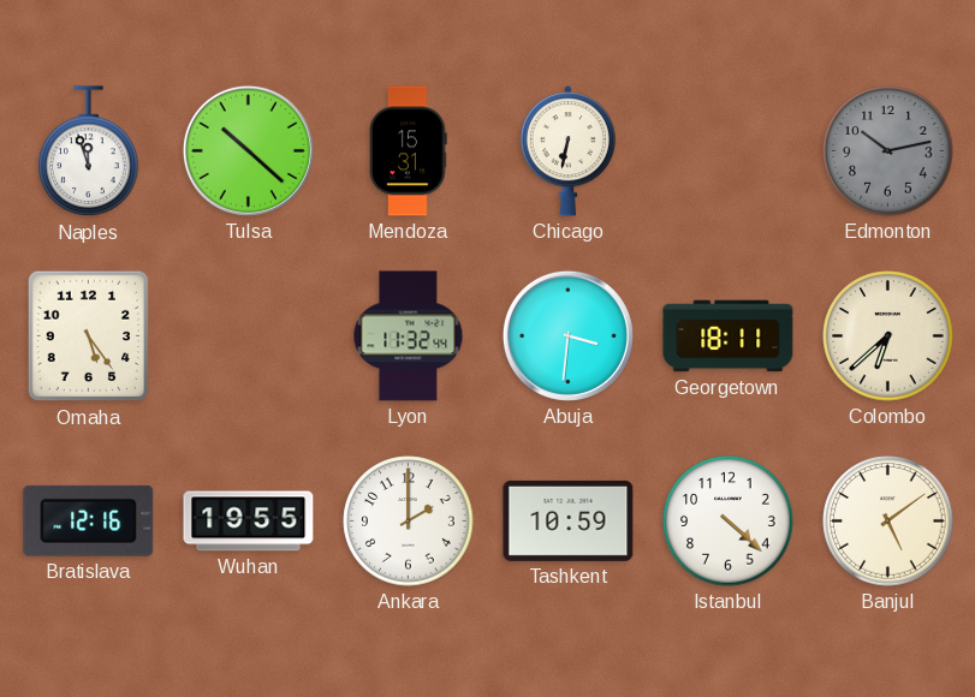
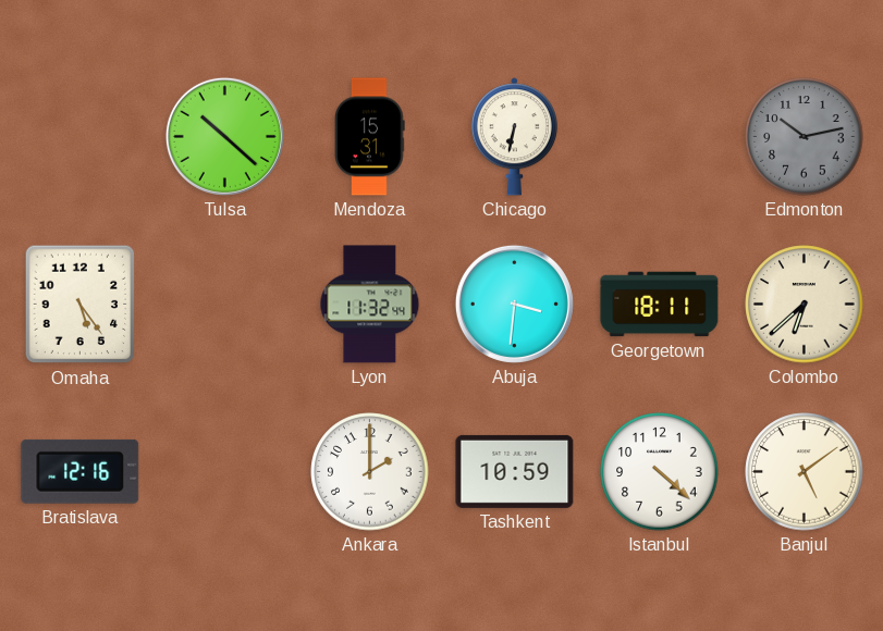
Naples: 11:57 -> none (89, 151)
Wuhan: 19:55 -> none (249, 522)
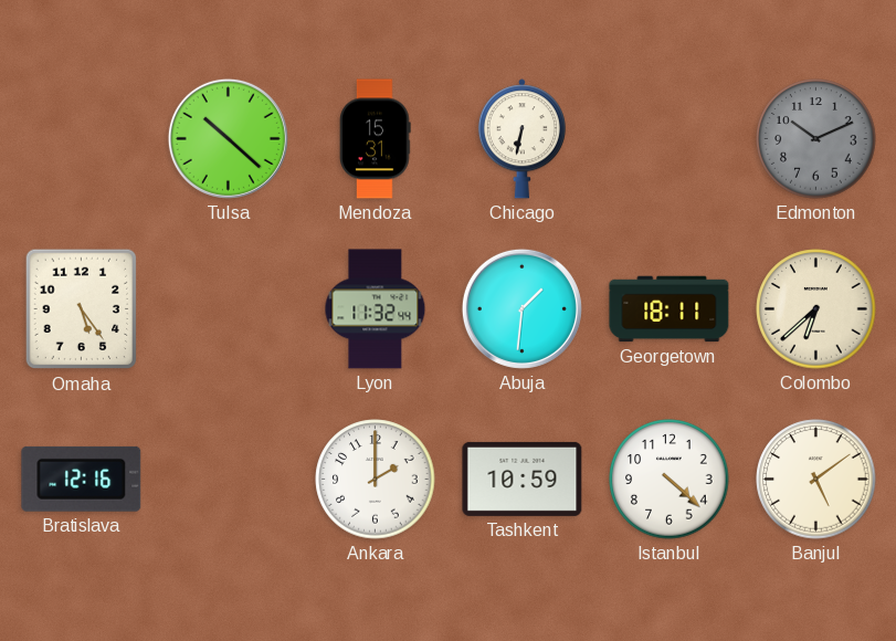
Edmonton: 10:13 -> 10:11 (816, 139)
Abuja: 3:31 -> 1:31 (521, 308)
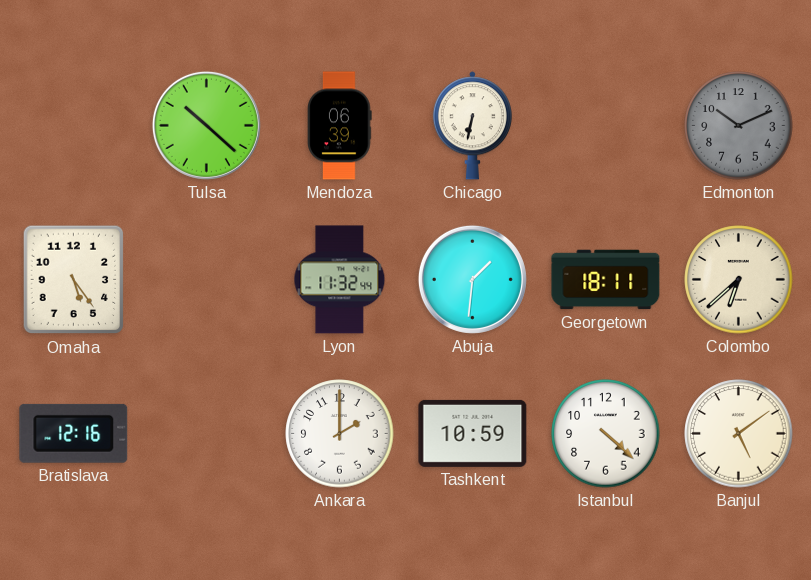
Mendoza: 15:31 -> 06:39 (340, 126)
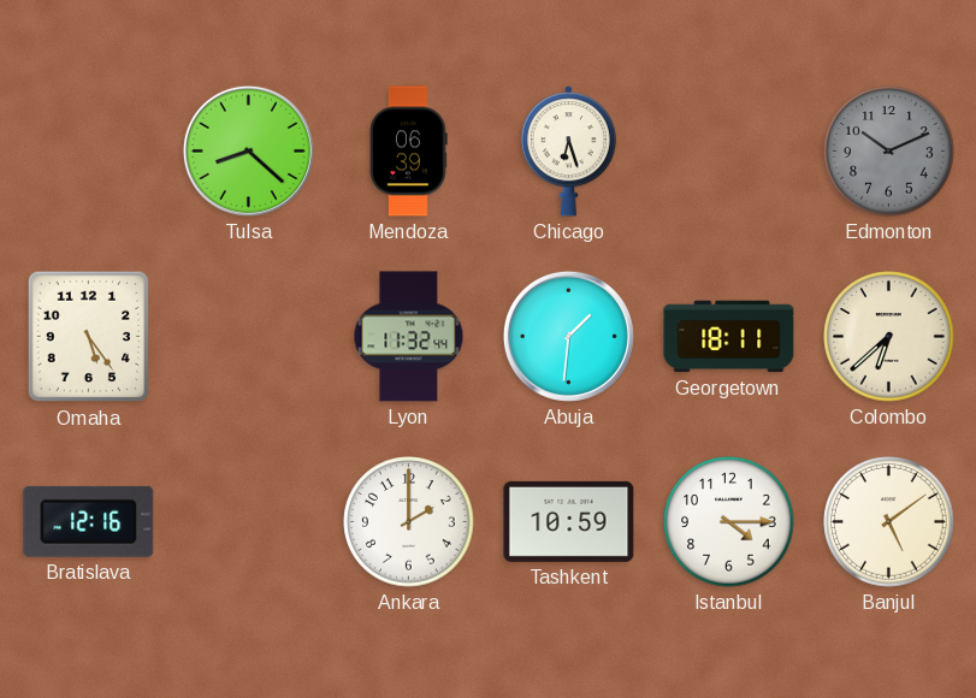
Tulsa: 10:22 -> 8:22 (248, 150)
Chicago: 6:32 -> 6:27 (568, 152)
Istanbul: 4:22 -> 4:15 (729, 522)
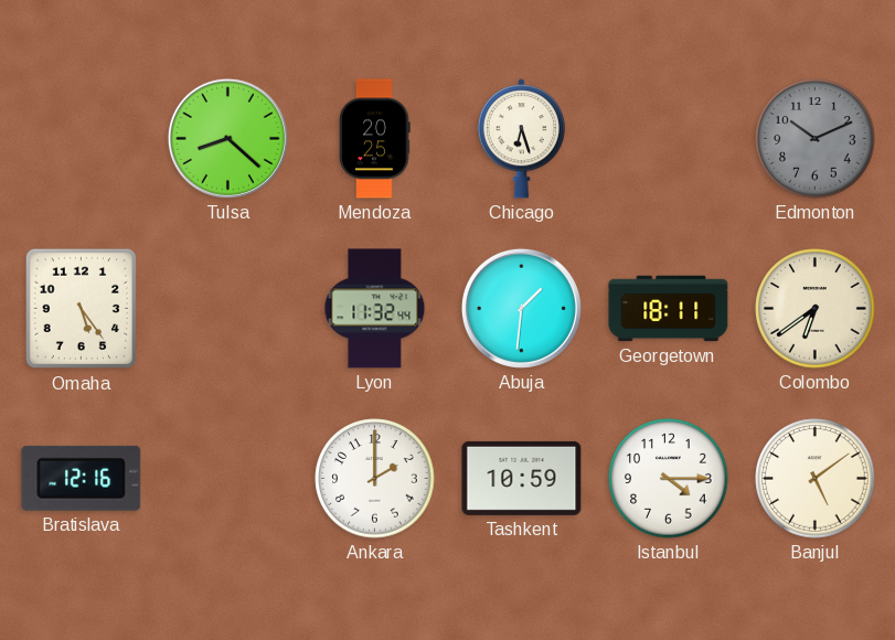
Mendoza: 06:39 -> 20:25 (375, 139)
Colombo: 6:38 -> 6:39 (816, 309)
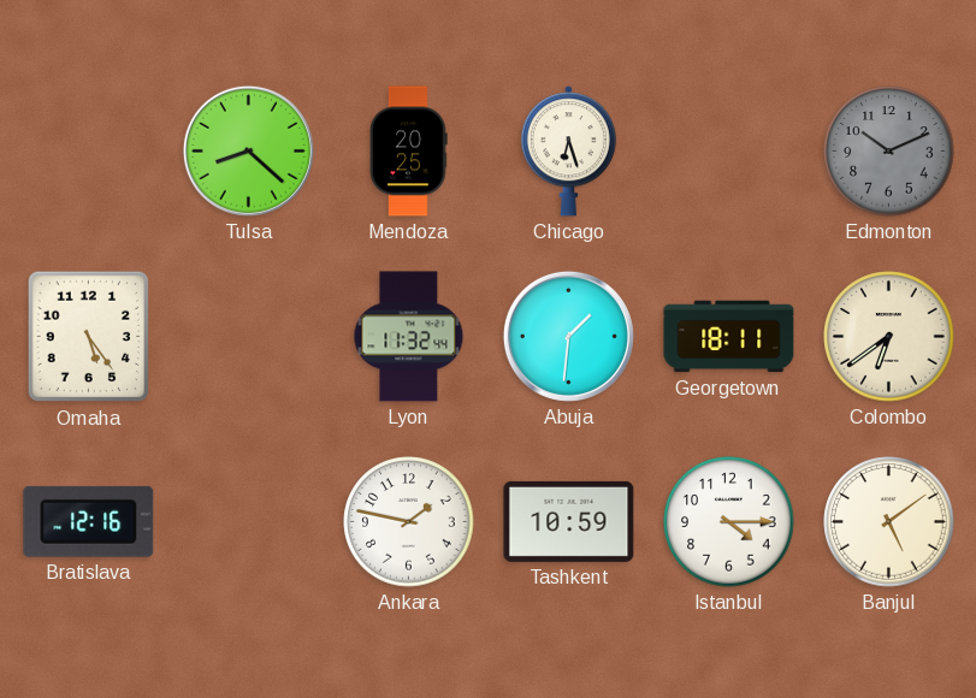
Ankara: 2:00 -> 1:47 (409, 522)
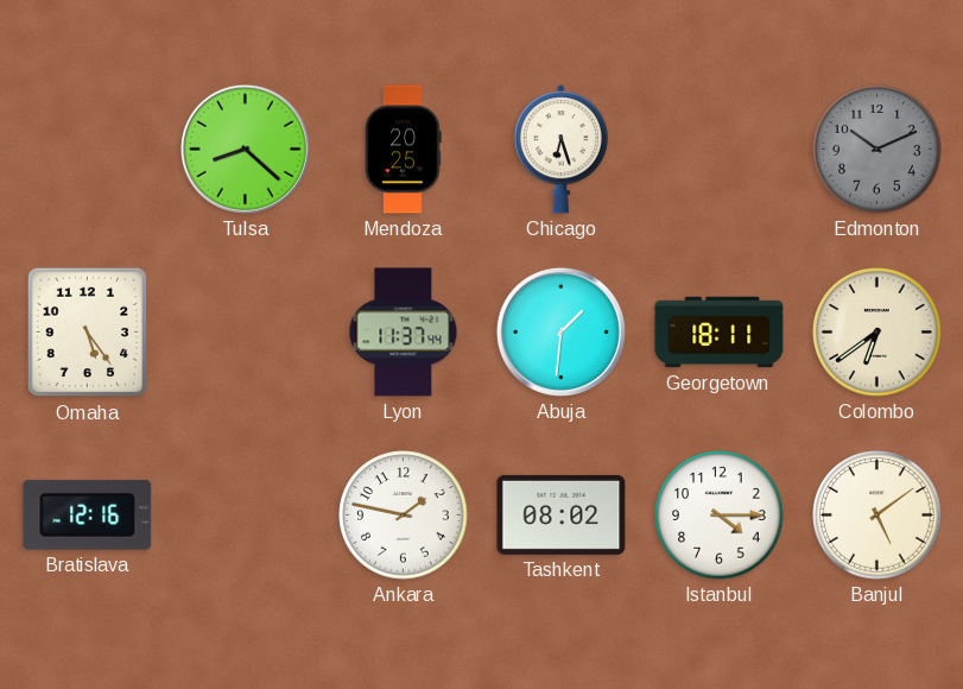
Lyon: 11:32 -> 11:37 (404, 333)
Tashkent: 10:59 -> 08:02 (562, 514)
